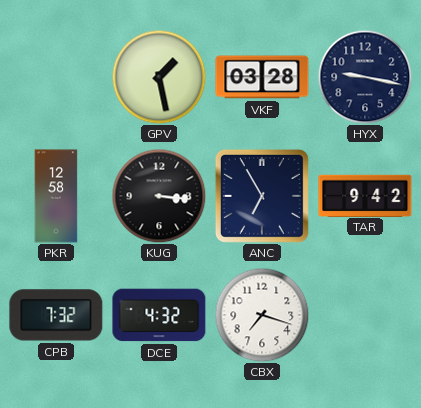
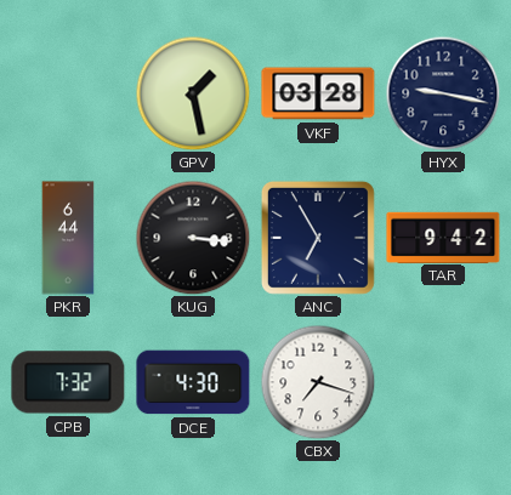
PKR: 12:58 -> 6:44 (68, 238)
DCE: 4:32 -> 4:30 (193, 382)
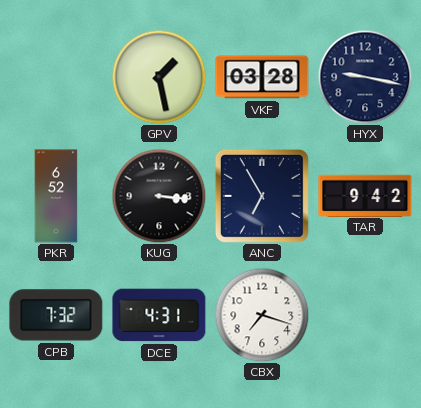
PKR: 6:44 -> 6:52 (56, 196)
DCE: 4:30 -> 4:31 (159, 315)
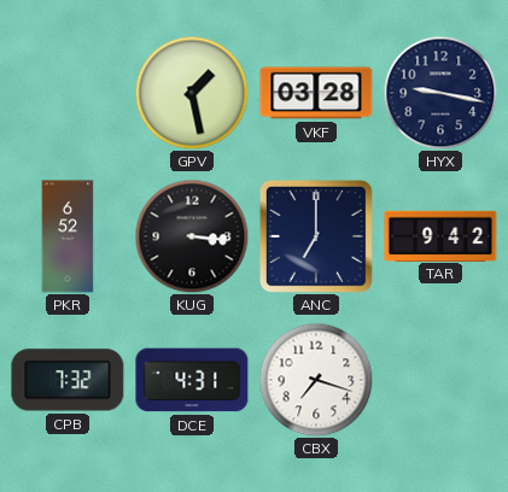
ANC: 6:55 -> 7:00 (316, 236)
